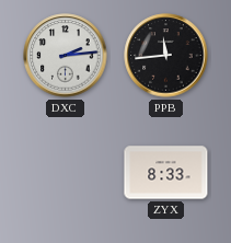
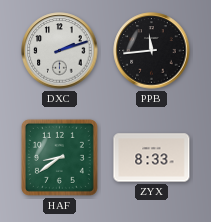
DXC: 2:14 -> 2:12 (60, 51)
HAF: none -> 8:39 (59, 157)
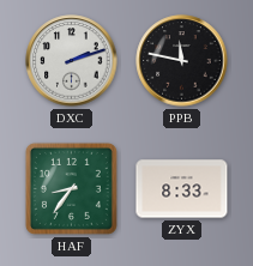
PPB: 11:44 -> 11:47 (182, 61)
HAF: 8:39 -> 8:36 (71, 188)
